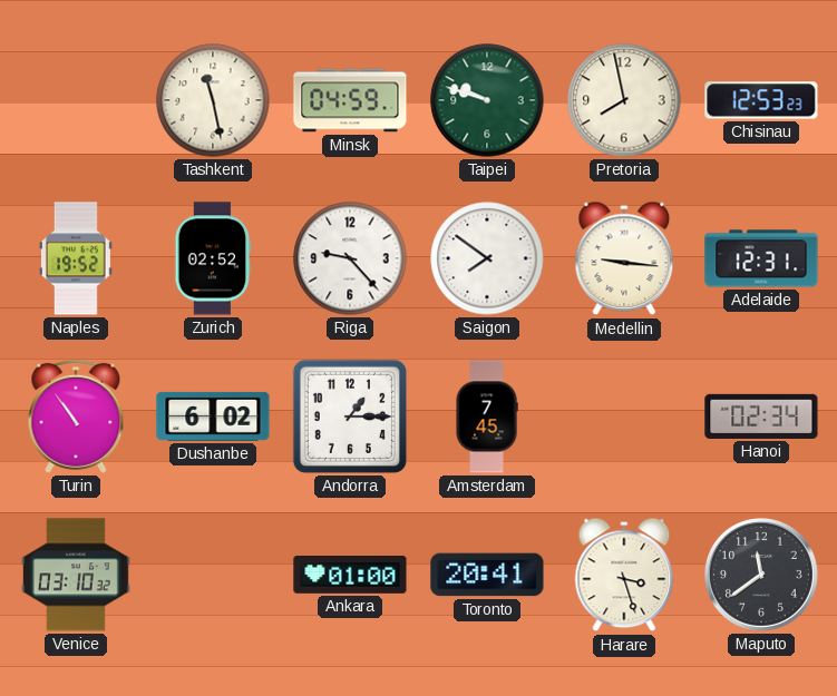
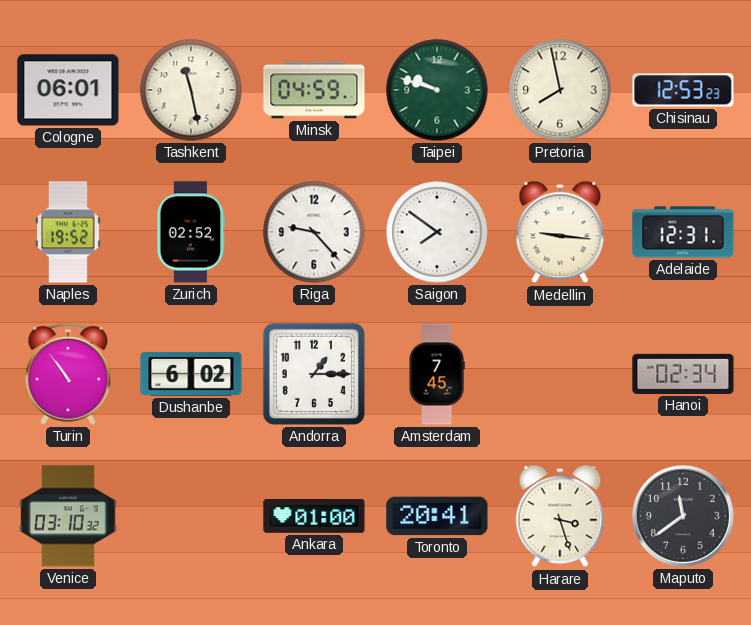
Cologne: none -> 06:01 (68, 90)
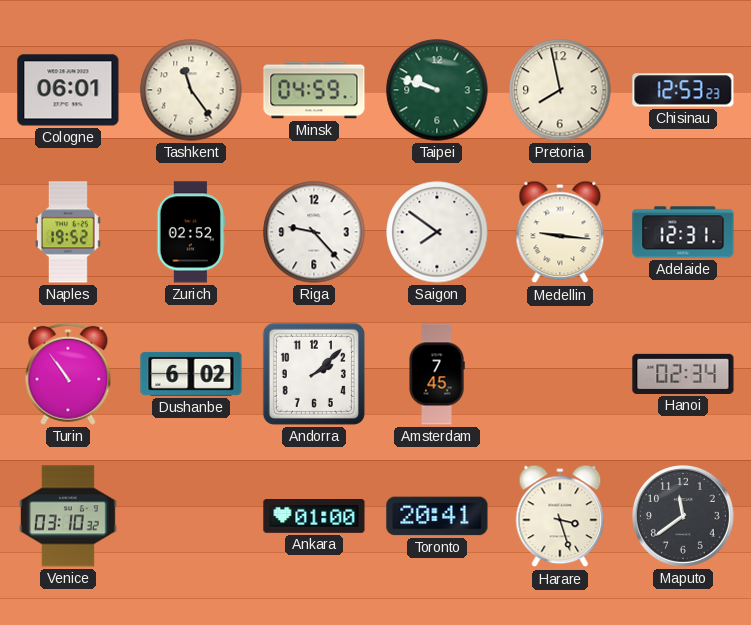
Tashkent: 11:28 -> 11:24 (191, 90)
Andorra: 1:15 -> 2:08 (314, 374)
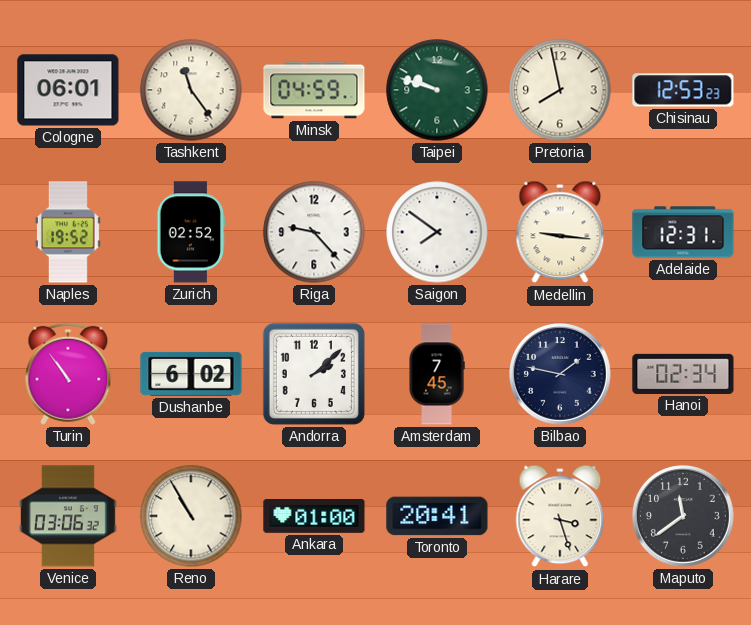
Bilbao: none -> 1:47 (561, 375)
Venice: 03:10 -> 03:06 (69, 516)
Reno: none -> 10:55 (191, 516)
